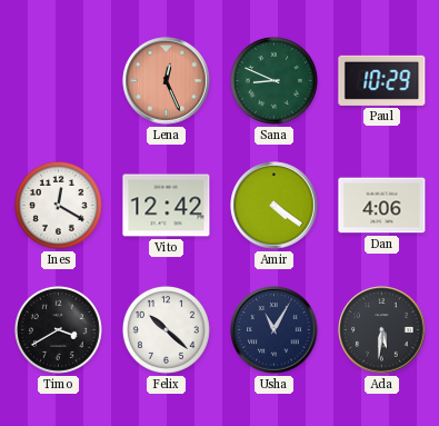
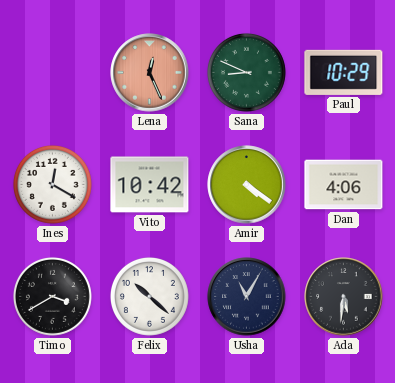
Vito: 12:42 -> 10:42 (150, 185)
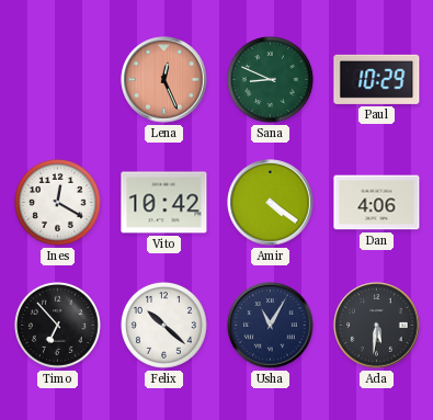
Timo: 3:40 -> 6:53 (57, 325)
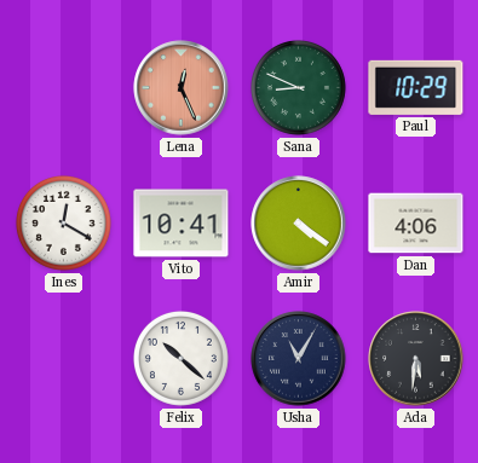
Vito: 10:42 -> 10:41 (182, 224)
Timo: 6:53 -> none (57, 325)
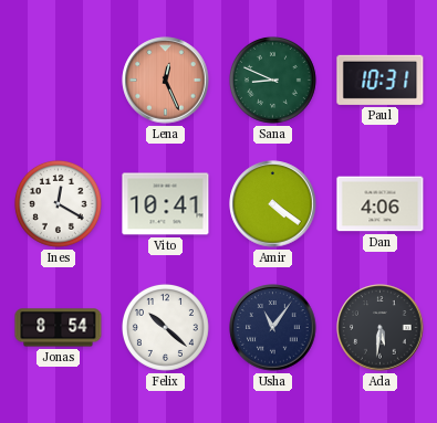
Paul: 10:29 -> 10:31 (381, 80)
Jonas: none -> 8:54 (59, 328)
Usha: 11:05 -> 11:06 (273, 328)
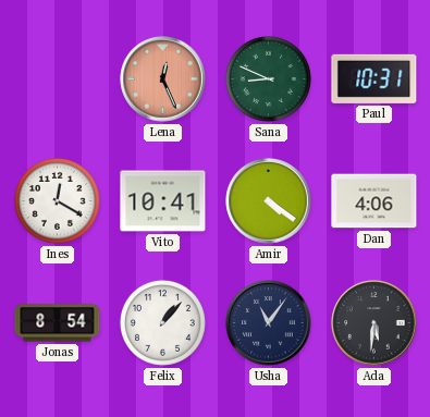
Felix: 10:22 -> 1:07 (162, 322)
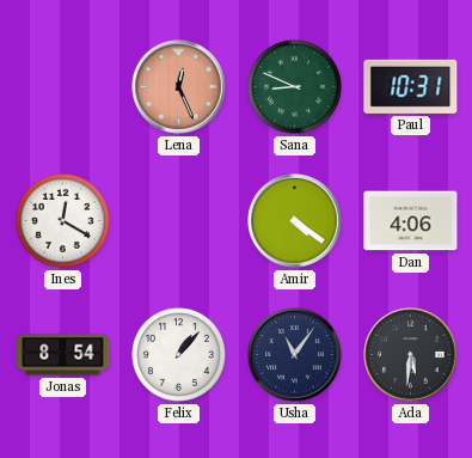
Vito: 10:41 -> none (163, 201)
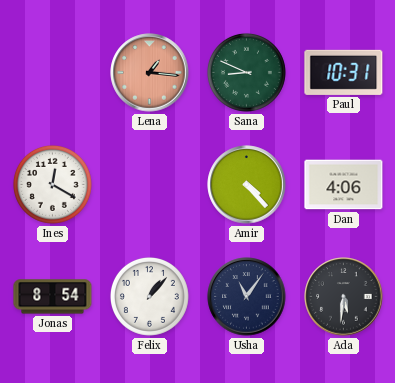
Lena: 12:26 -> 1:16 (150, 73)
Amir: 4:21 -> 4:23 (247, 185)
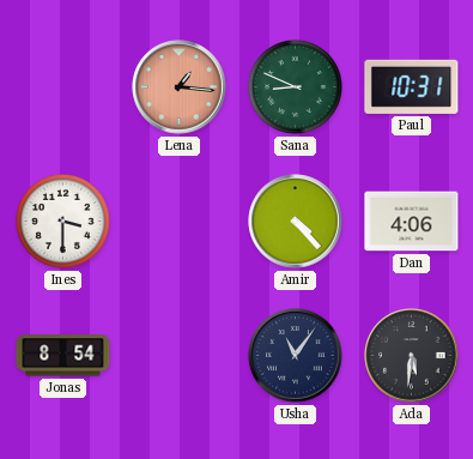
Ines: 12:20 -> 3:30 (62, 221)
Felix: 1:07 -> none (149, 296)
